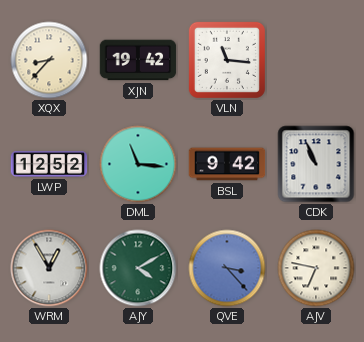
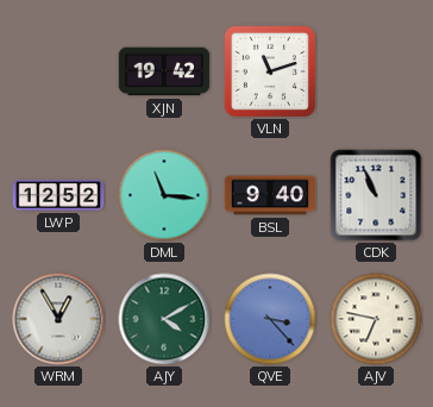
XQX: 8:37 -> none (49, 60)
VLN: 11:16 -> 11:12 (270, 71)
BSL: 9:42 -> 9:40 (270, 195)
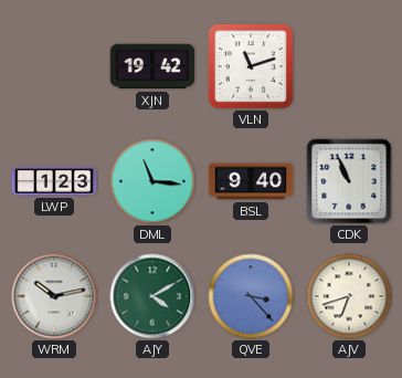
LWP: 12:52 -> 1:23 (54, 181)
WRM: 12:55 -> 10:13 (54, 296)
AJV: 6:47 -> 6:42 (349, 296)
